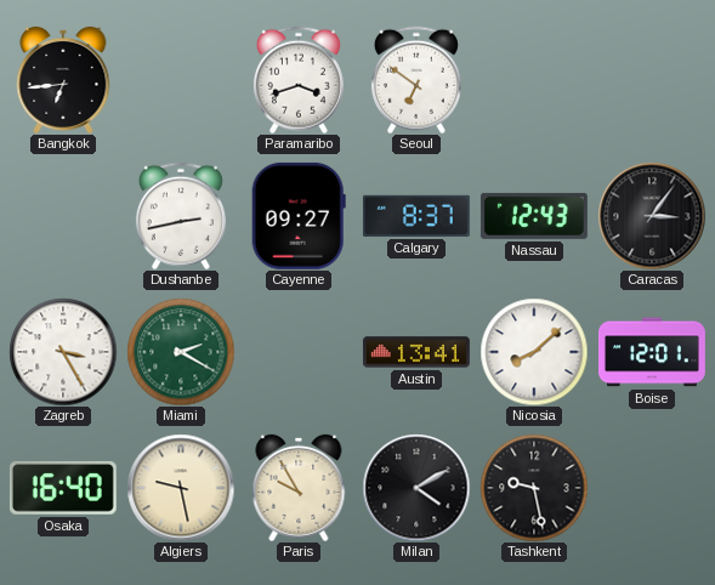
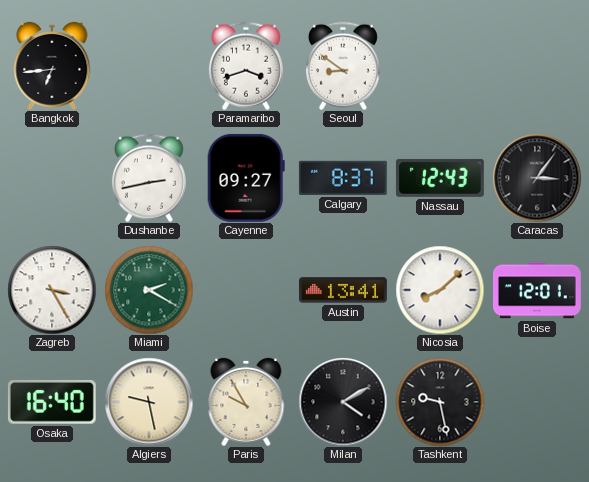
Seoul: 6:51 -> 8:51 (343, 66)
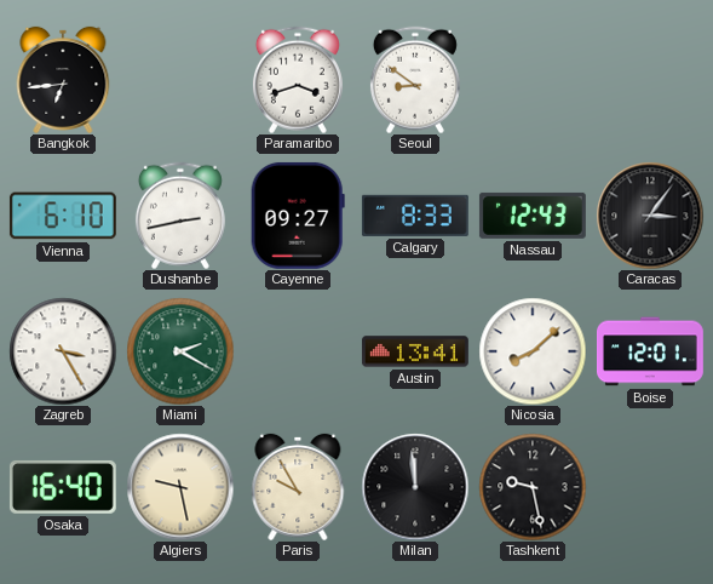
Vienna: none -> 6:10 (63, 216)
Calgary: 8:37 -> 8:33 (415, 216)
Milan: 4:10 -> 11:59 (415, 487)
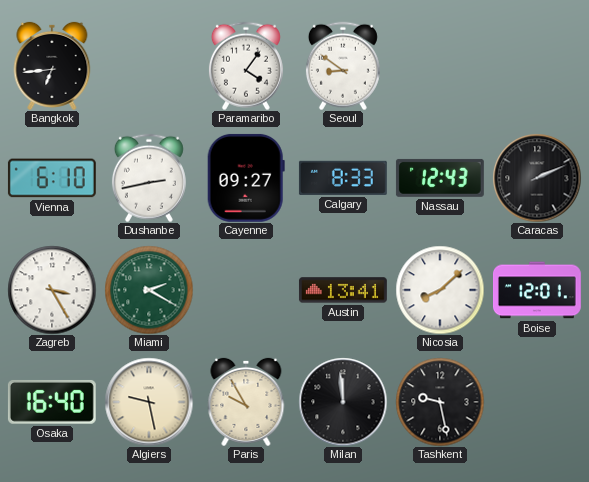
Paramaribo: 3:42 -> 4:06 (246, 66)
Caracas: 3:06 -> 2:11 (537, 178)
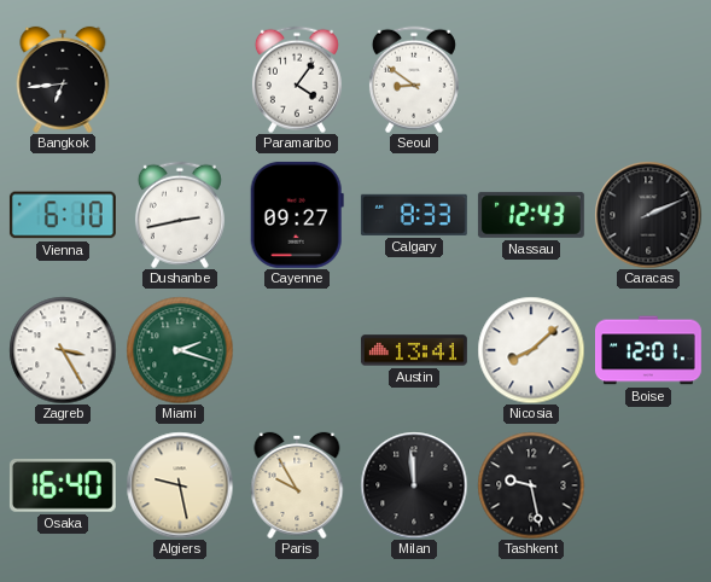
Miami: 2:20 -> 2:18 (180, 350)
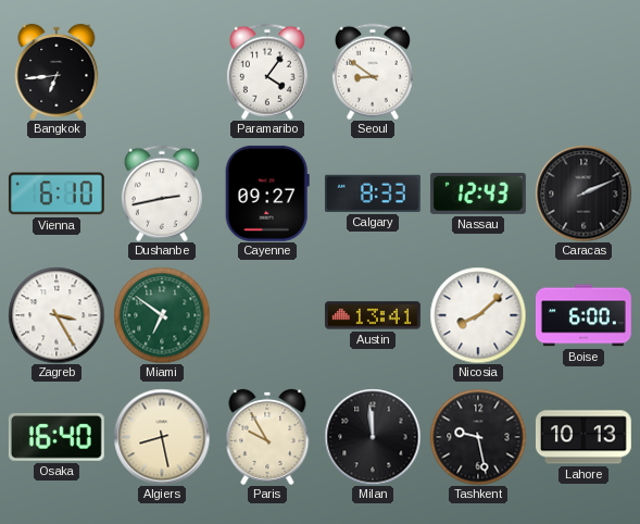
Miami: 2:18 -> 6:51 (162, 315)
Boise: 12:01 -> 6:00 (585, 315)
Algiers: 9:28 -> 8:28 (162, 437)
Lahore: none -> 10:13 (583, 437)
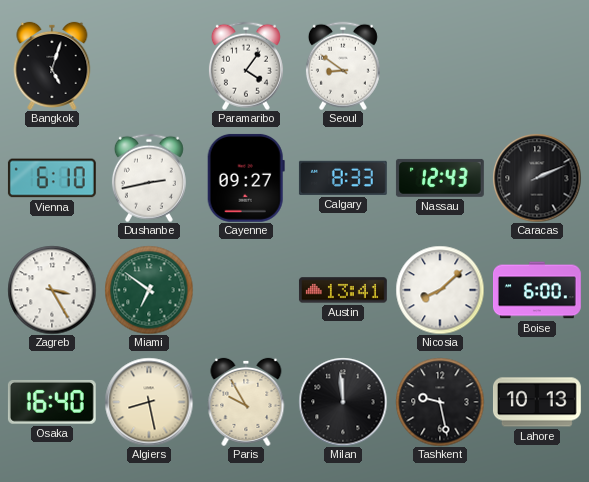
Bangkok: 6:44 -> 5:03 (52, 66)
